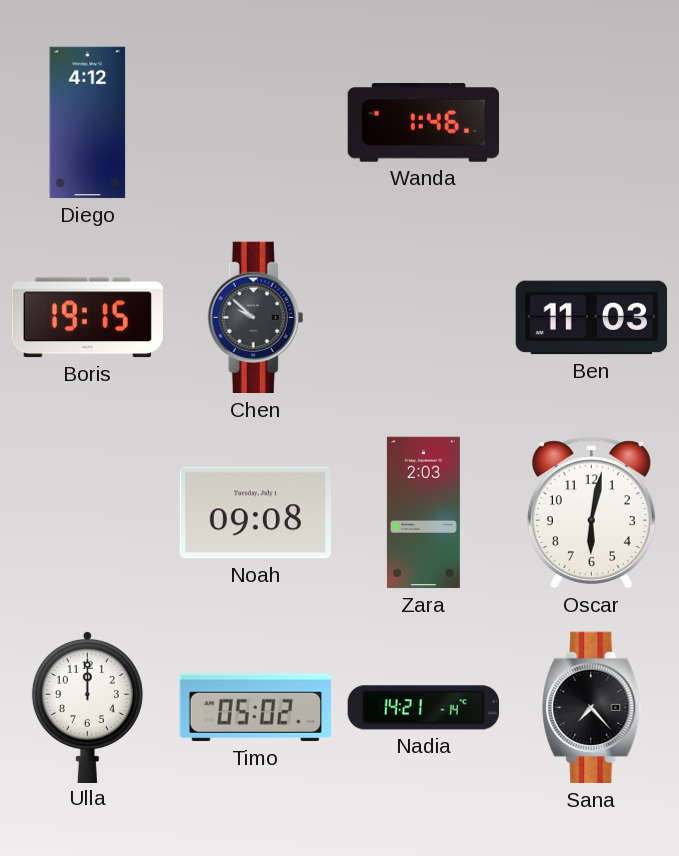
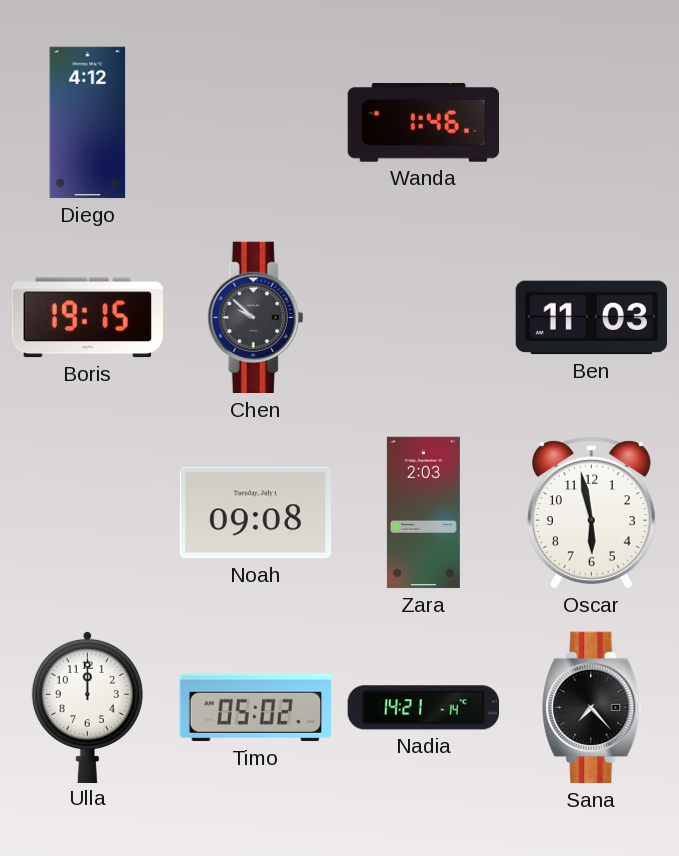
Oscar: 6:02 -> 5:58 (591, 513)
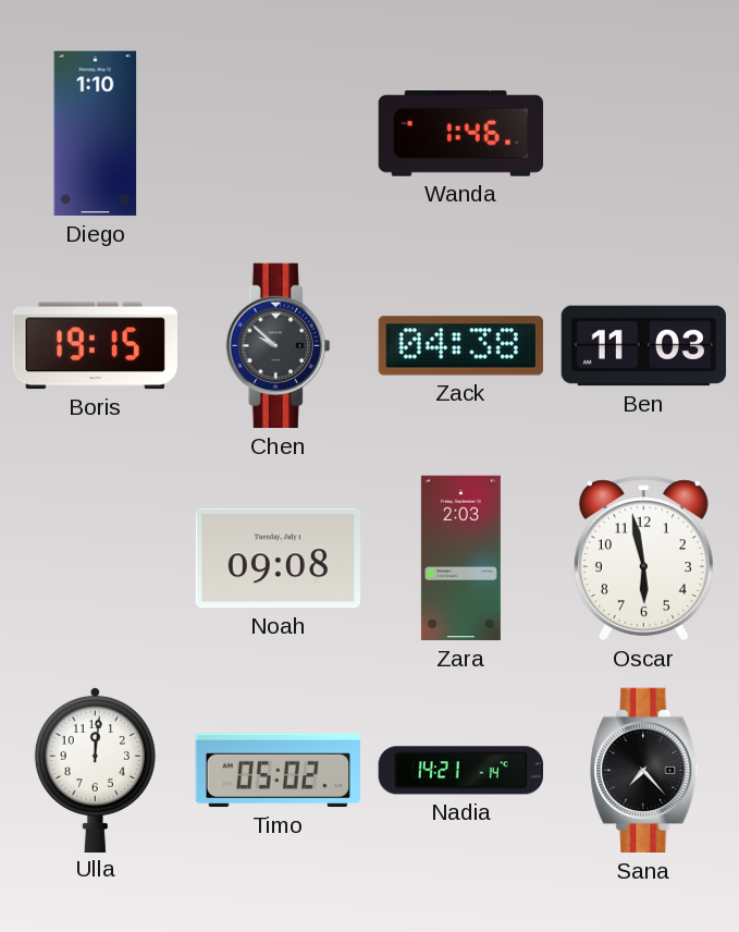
Diego: 4:12 -> 1:10 (96, 134)
Zack: none -> 04:38 (460, 346)
Ulla: 12:00 -> 12:01 (95, 769)
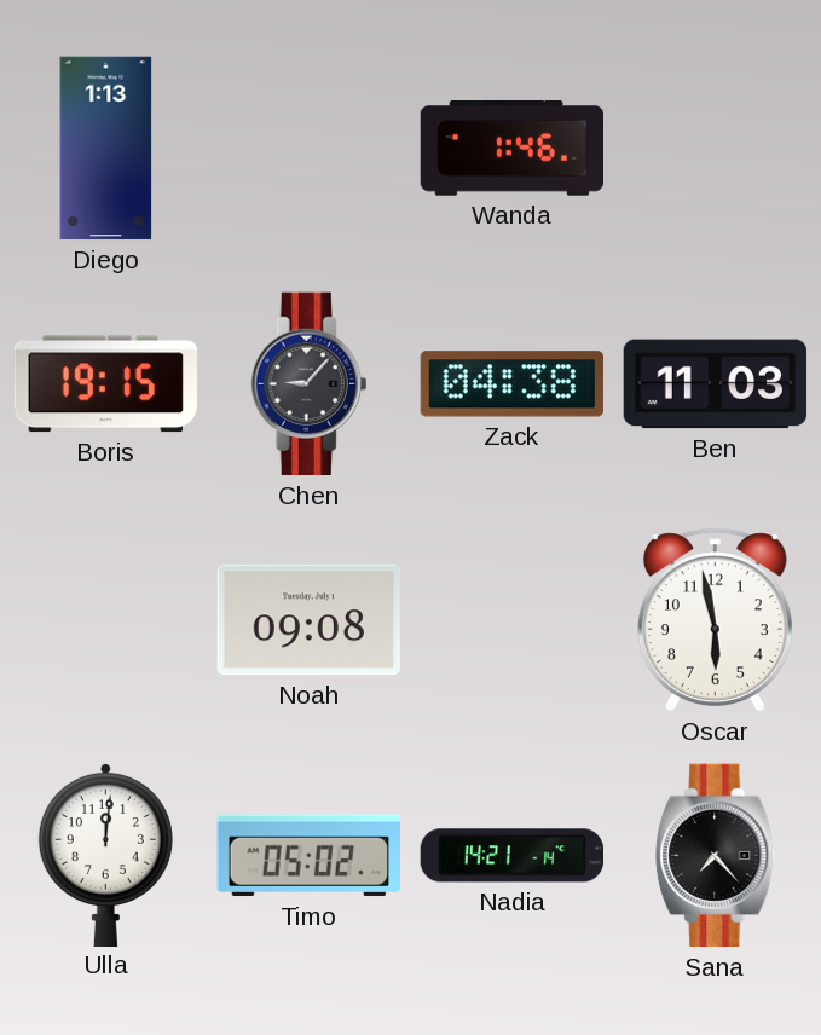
Diego: 1:10 -> 1:13 (106, 149)
Chen: 9:52 -> 9:07 (310, 384)
Zara: 2:03 -> none (460, 559)
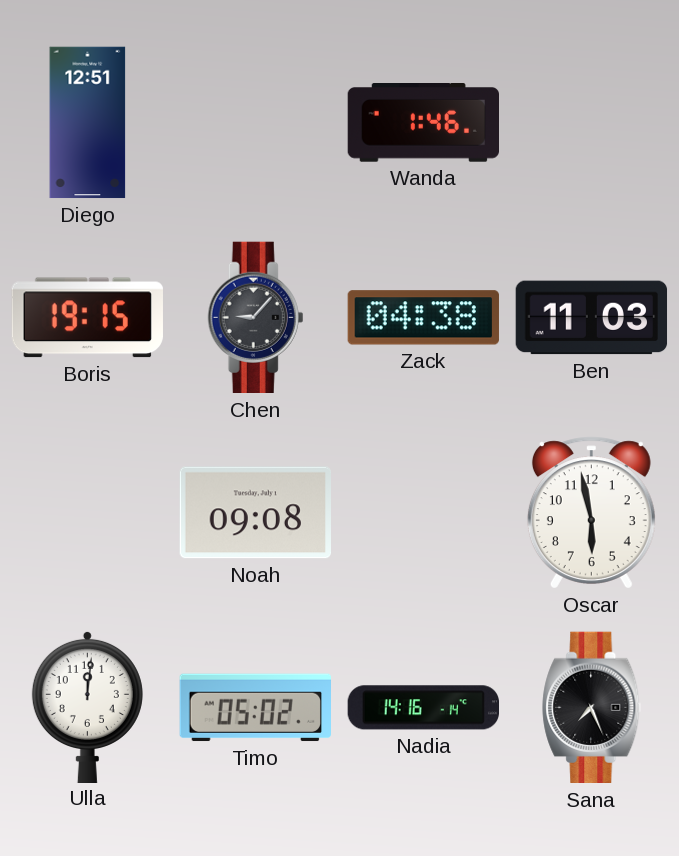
Diego: 1:13 -> 12:51 (88, 123)
Nadia: 14:21 -> 14:16 (423, 708)
Sana: 7:23 -> 7:26 (592, 708)
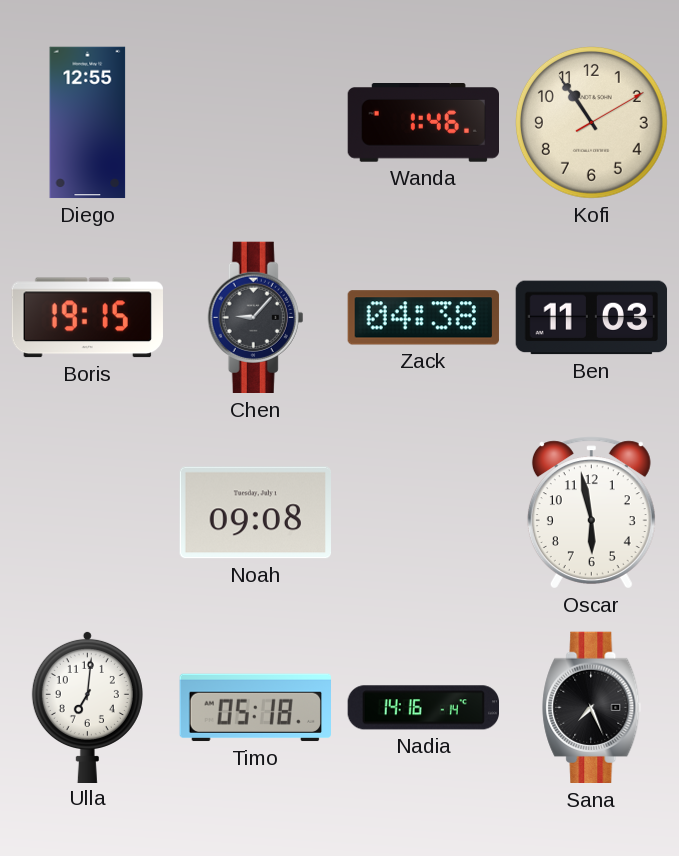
Diego: 12:51 -> 12:55 (88, 123)
Kofi: none -> 10:54 (591, 122)
Ulla: 12:01 -> 7:01 (87, 706)
Timo: 05:02 -> 05:18 (255, 708)
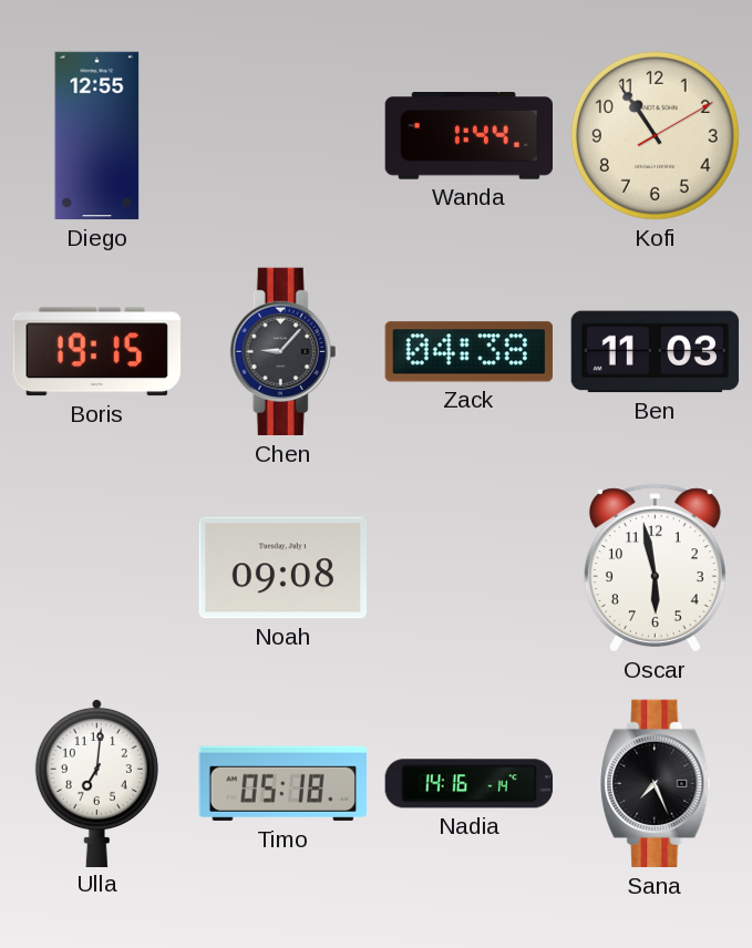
Wanda: 1:46 -> 1:44 (468, 136)
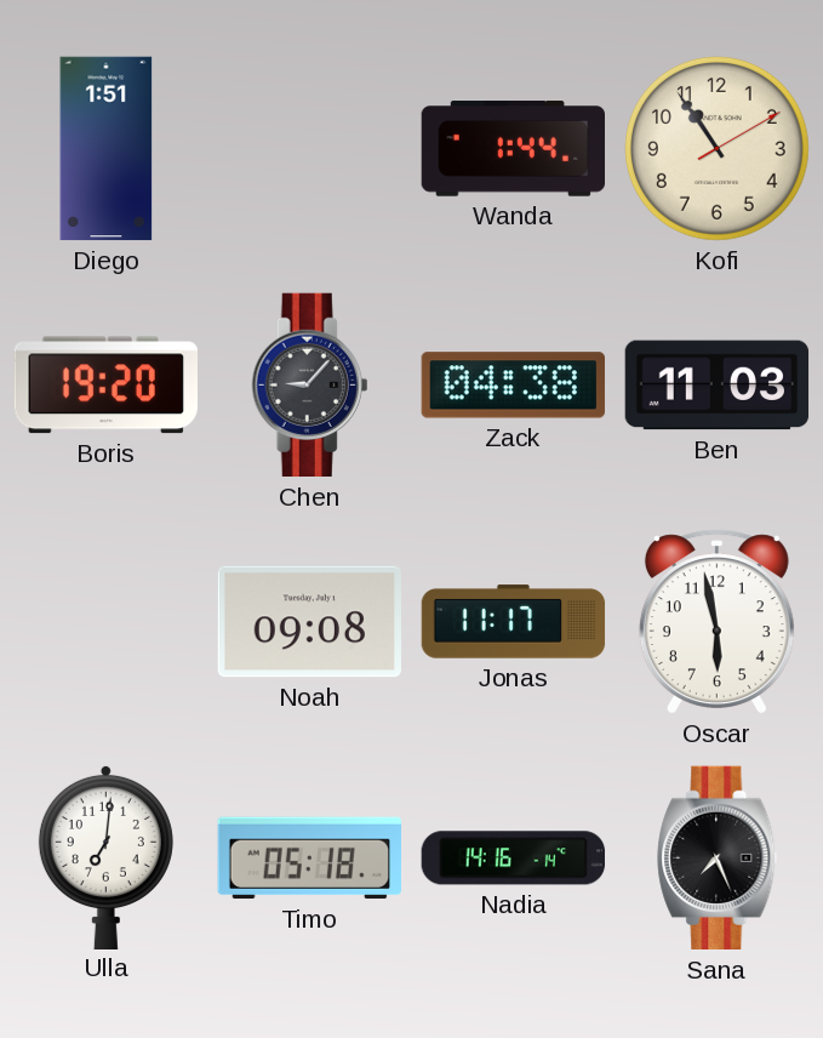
Diego: 12:55 -> 1:51 (107, 149)
Boris: 19:15 -> 19:20 (105, 386)
Jonas: none -> 11:17 (514, 622)
